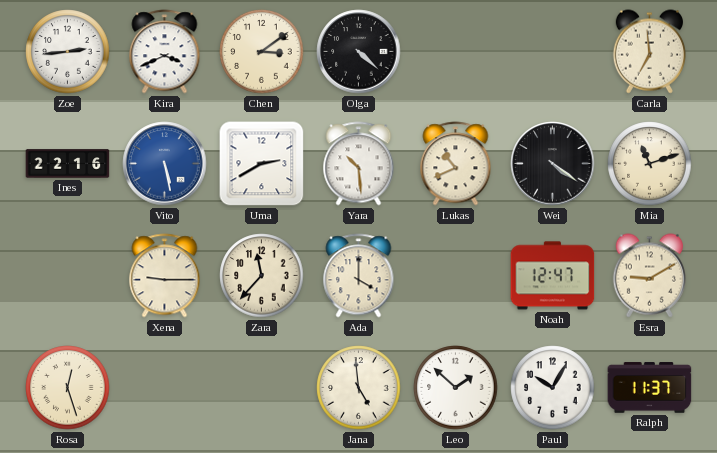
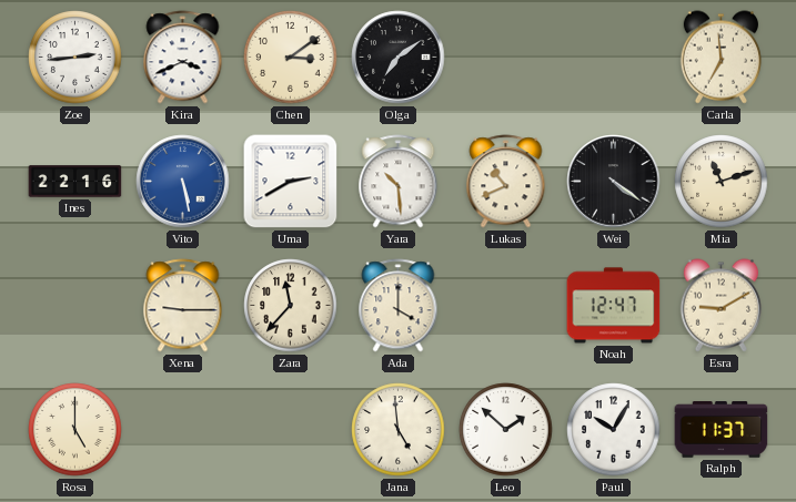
Olga: 4:22 -> 7:09 (399, 58)
Rosa: 12:27 -> 5:00 (75, 430)
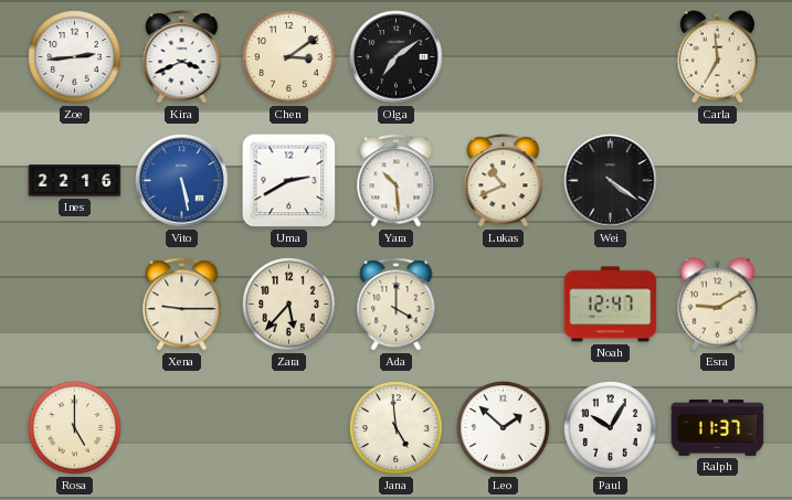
Mia: 11:12 -> none (722, 182)
Zara: 11:37 -> 5:37 (289, 305)
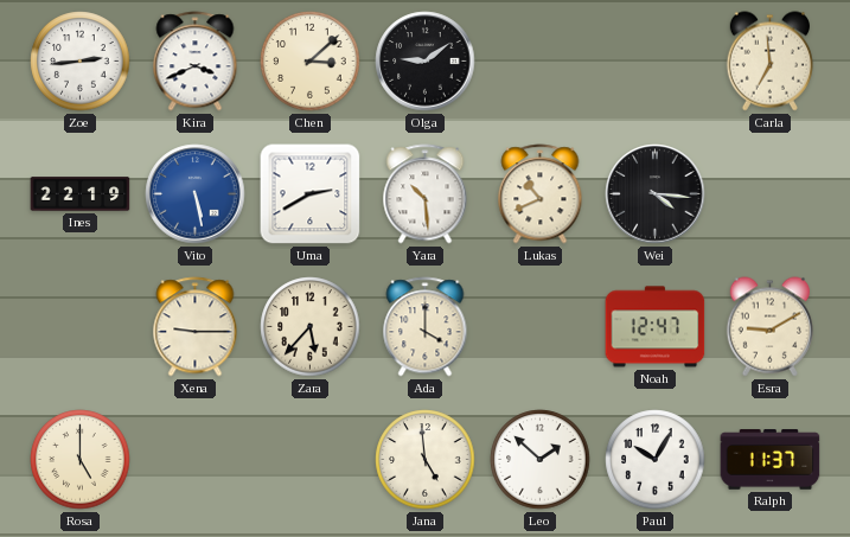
Chen: 3:09 -> 3:08 (311, 62)
Olga: 7:09 -> 9:09 (426, 62)
Ines: 22:16 -> 22:19 (81, 194)
Wei: 4:21 -> 4:16 (656, 194)
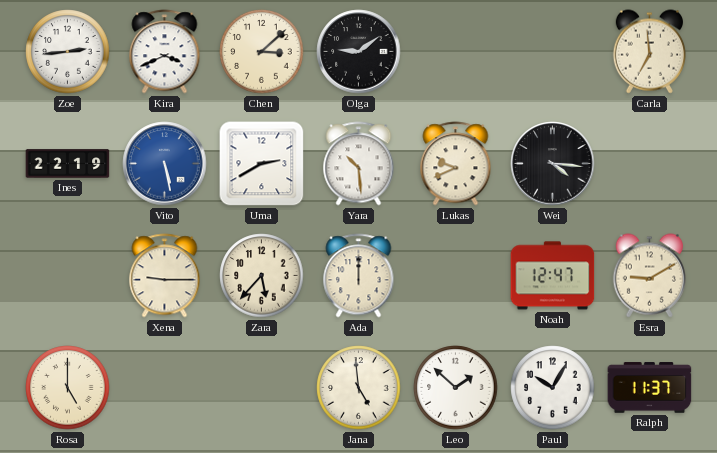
Lukas: 10:41 -> 9:41 (456, 164)
Ada: 4:00 -> 12:00 (359, 276)
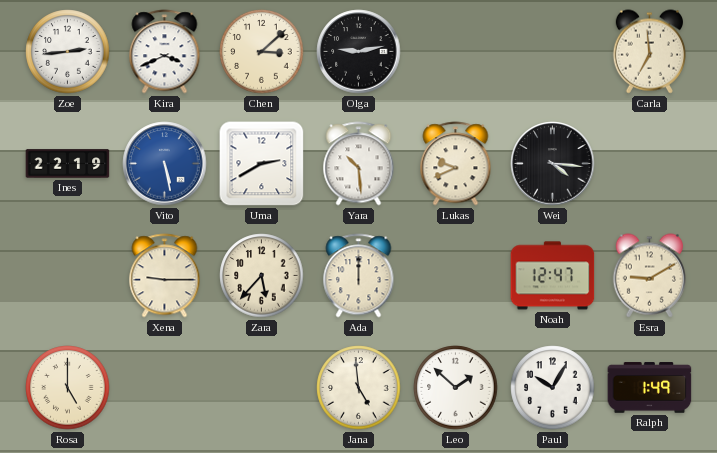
Olga: 9:09 -> 9:13 (359, 52)
Ralph: 11:37 -> 1:49 (650, 388)
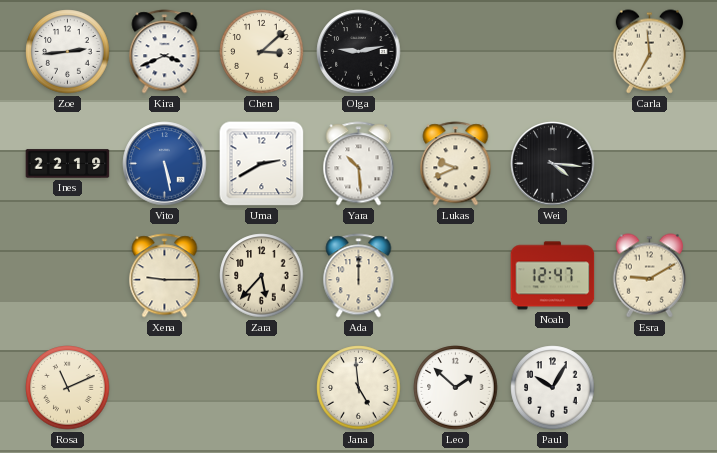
Rosa: 5:00 -> 11:11 (68, 388)
Ralph: 1:49 -> none (650, 388)
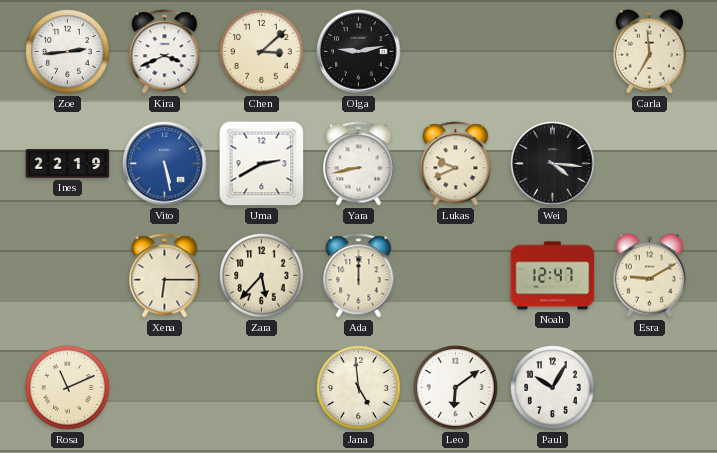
Yara: 10:29 -> 8:43 (359, 164)
Xena: 9:15 -> 6:15 (165, 276)
Leo: 1:52 -> 6:09 (456, 388)
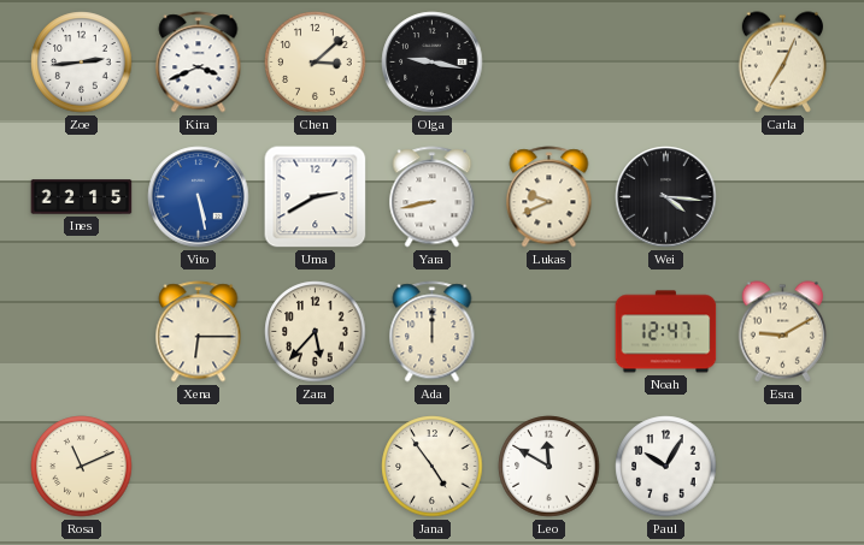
Olga: 9:13 -> 9:17 (433, 63)
Carla: 6:59 -> 7:04 (782, 63)
Ines: 22:19 -> 22:15 (82, 197)
Jana: 4:59 -> 4:54 (433, 467)
Leo: 6:09 -> 11:50 (549, 467)
